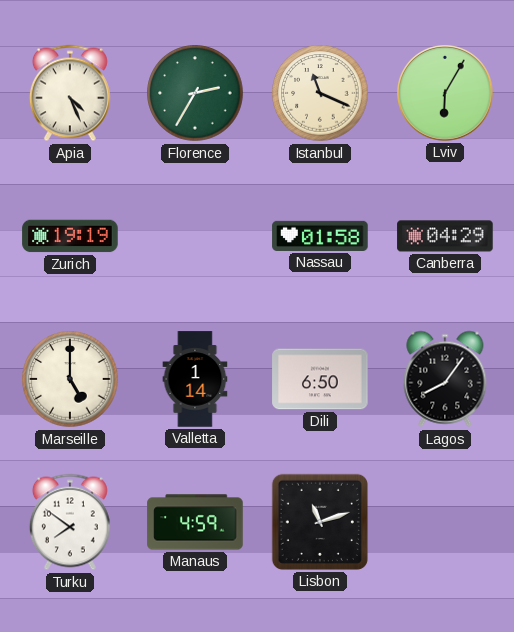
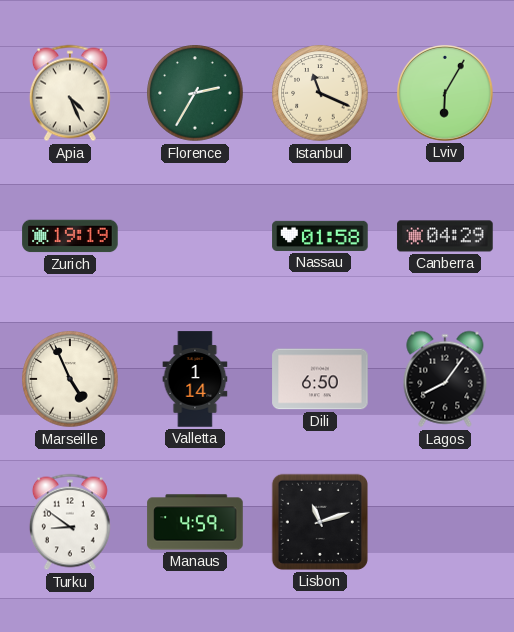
Marseille: 5:00 -> 4:56 (70, 379)
Turku: 7:51 -> 8:51 (70, 522)
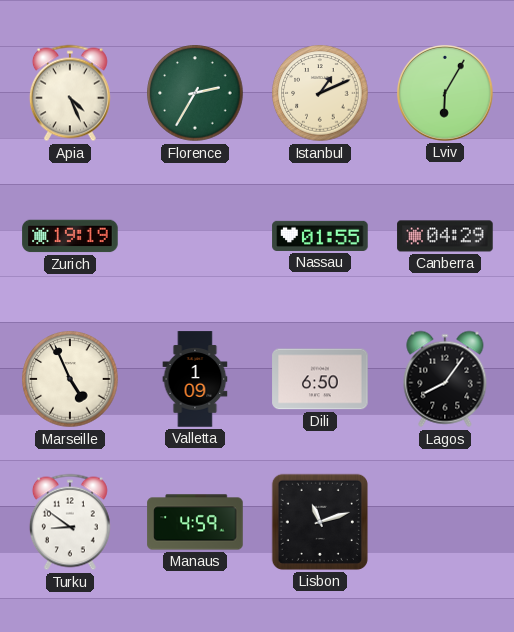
Istanbul: 11:19 -> 1:11 (320, 93)
Nassau: 01:58 -> 01:55 (320, 236)
Valletta: 1:14 -> 1:09 (195, 379)
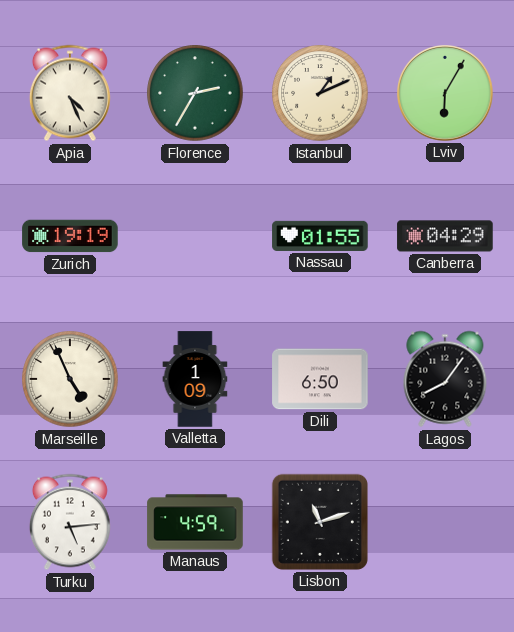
Turku: 8:51 -> 5:14 (70, 522)
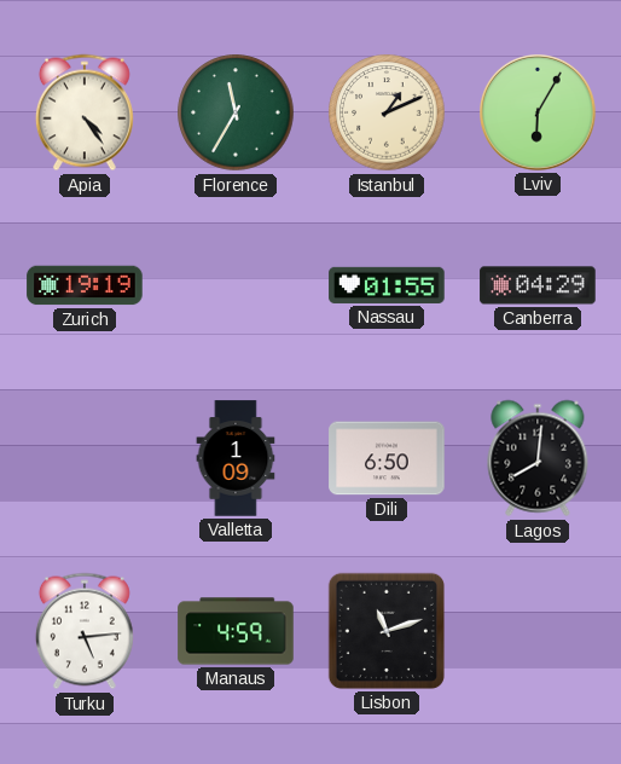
Apia: 4:26 -> 4:24 (85, 112)
Florence: 2:35 -> 11:35 (236, 112)
Marseille: 4:56 -> none (70, 379)
Lagos: 8:06 -> 8:01 (538, 458)
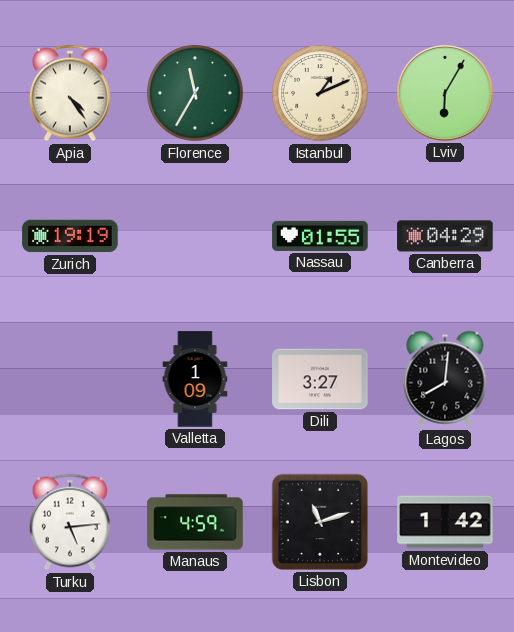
Dili: 6:50 -> 3:27 (320, 379)
Montevideo: none -> 1:42 (445, 522)
